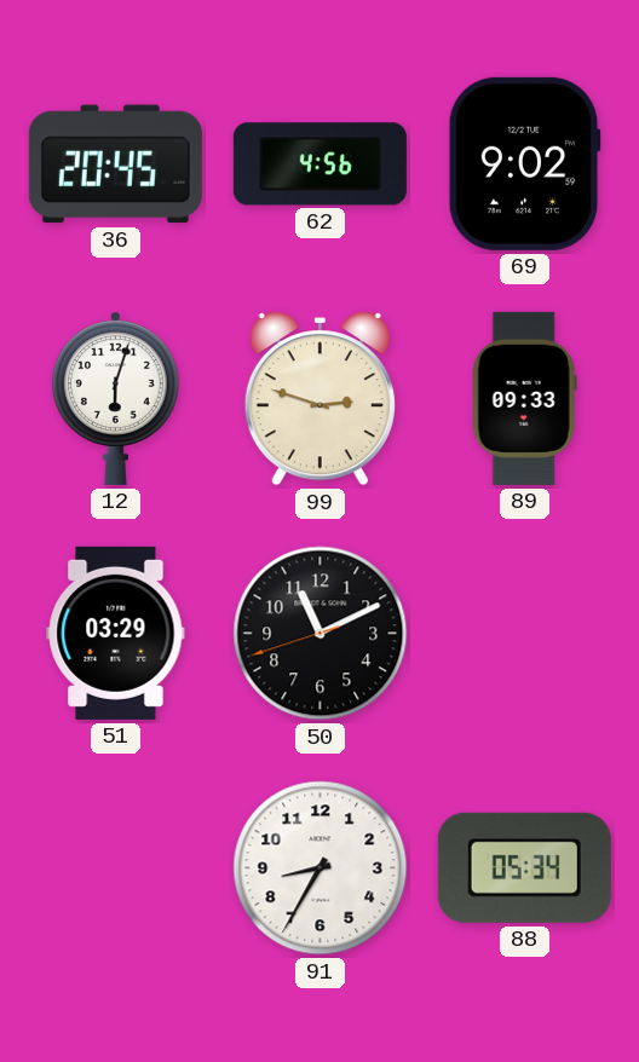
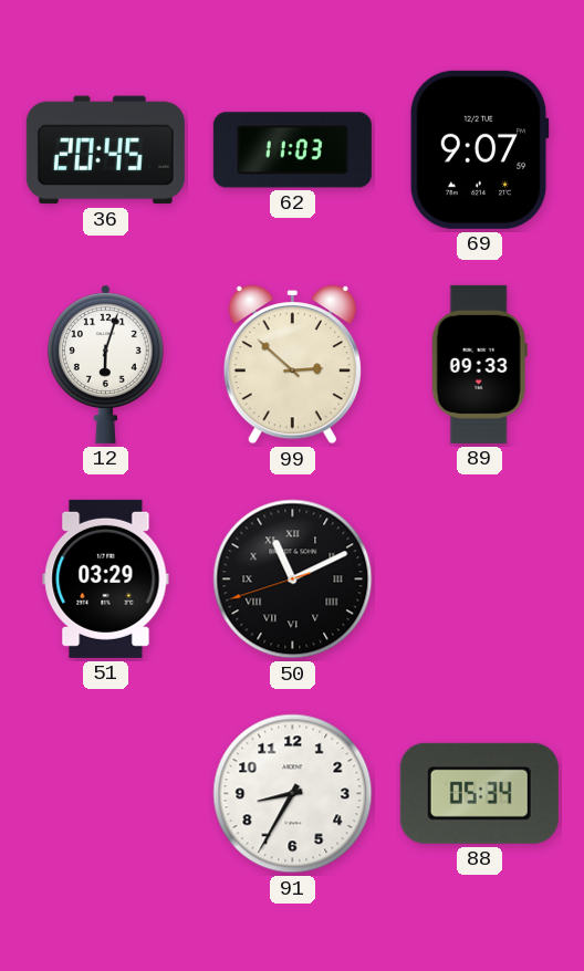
62: 4:56 -> 11:03 (292, 150)
69: 9:02 -> 9:07 (479, 149)
99: 2:48 -> 2:52 (292, 365)
50 numerals: Arabic -> Roman (293, 580)
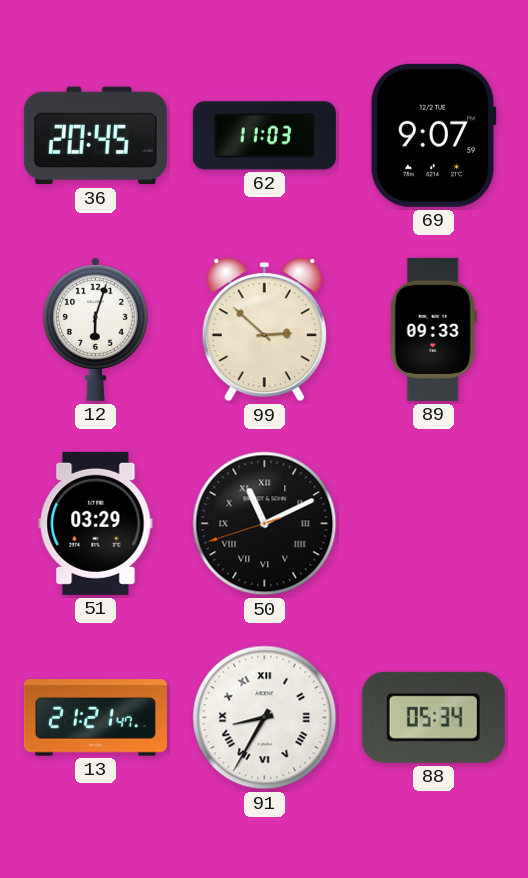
13: none -> 21:21 (95, 718)
91 numerals: Arabic -> Roman (265, 718)
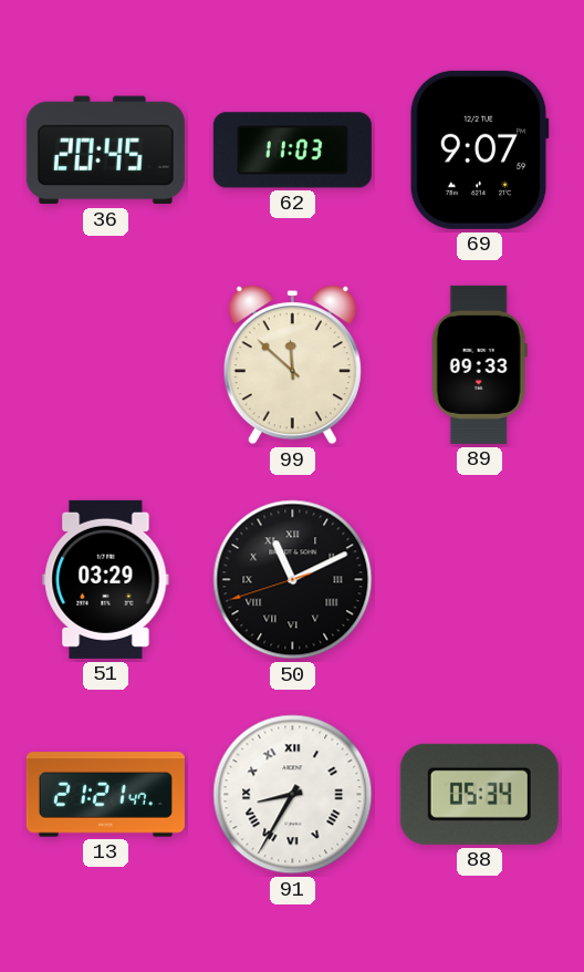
12: 6:03 -> none (95, 329)
99: 2:52 -> 11:52 (292, 365)
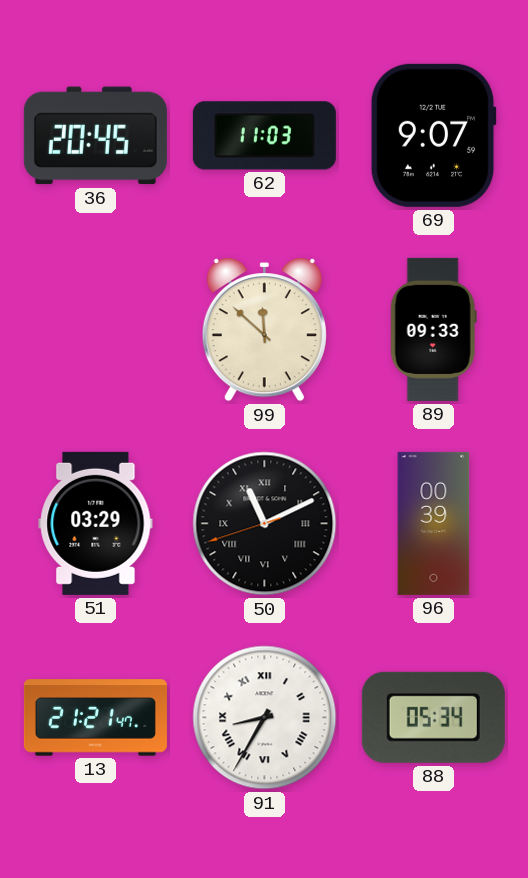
96: none -> 00:39 (434, 523)
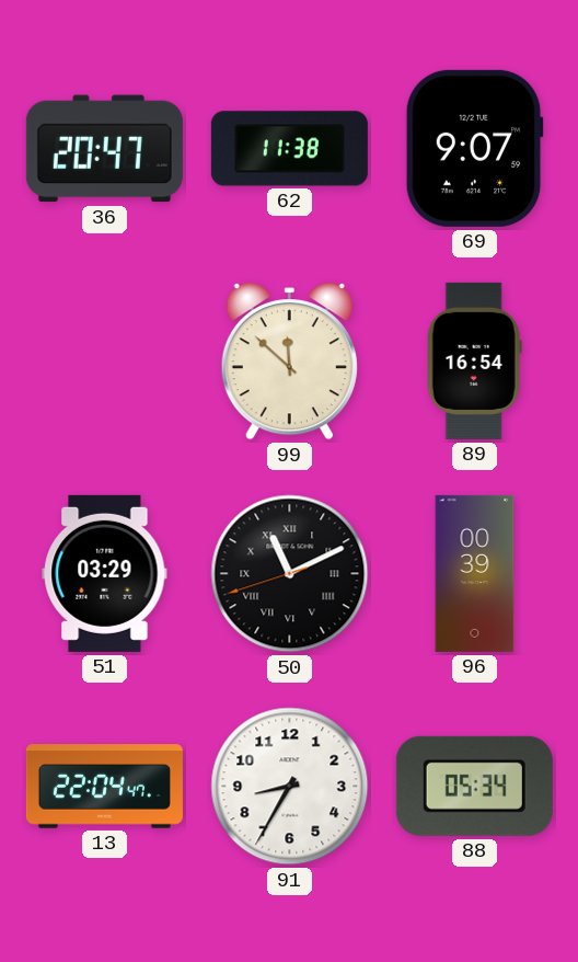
36: 20:45 -> 20:47 (104, 149)
62: 11:03 -> 11:38 (289, 149)
89: 09:33 -> 16:54 (474, 360)
13: 21:21 -> 22:04 (104, 787)
91 numerals: Roman -> Arabic (290, 787)
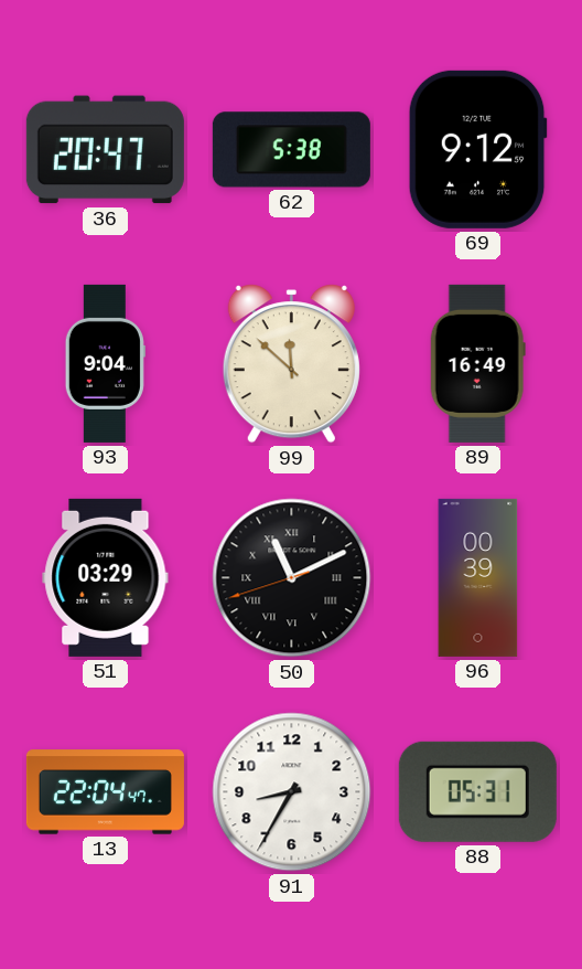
62: 11:38 -> 5:38 (291, 150)
69: 9:07 -> 9:12 (477, 149)
93: none -> 9:04 (105, 363)
89: 16:54 -> 16:49 (477, 363)
88: 05:34 -> 05:31 (477, 791)
